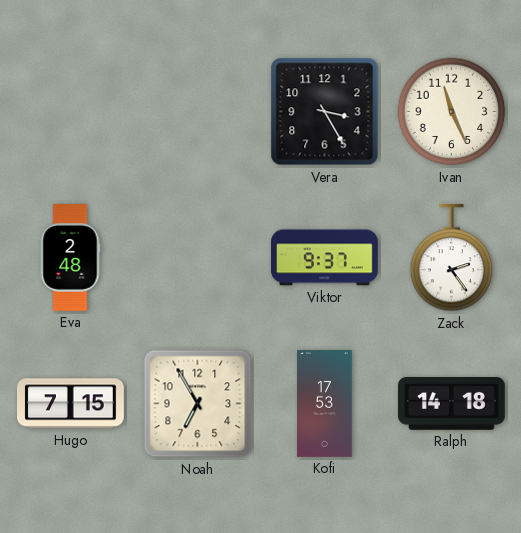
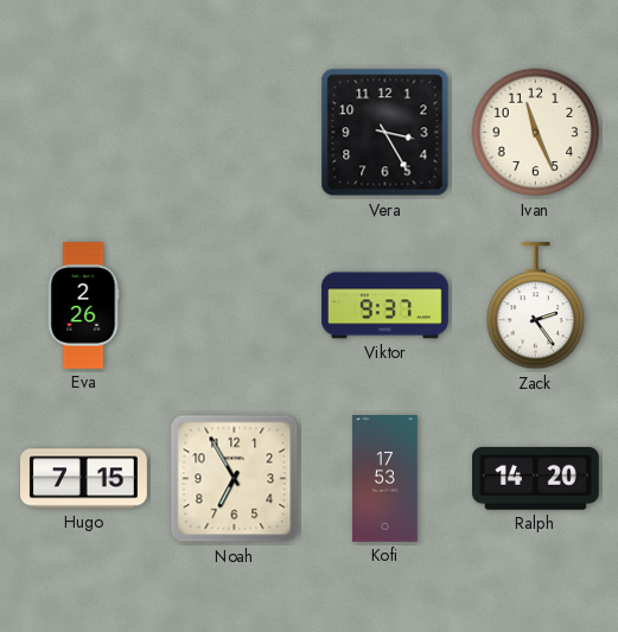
Eva: 2:48 -> 2:26 (83, 306)
Ralph: 14:18 -> 14:20 (536, 479)
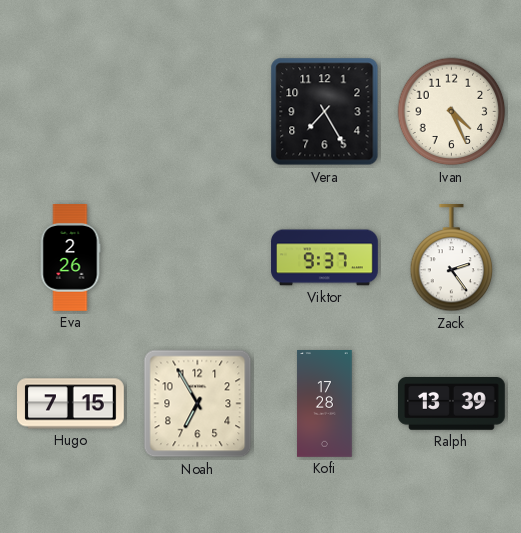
Vera: 3:25 -> 7:25 (325, 112)
Ivan: 11:26 -> 4:26 (452, 112)
Kofi: 17:53 -> 17:28 (325, 404)
Ralph: 14:20 -> 13:39 (452, 404)
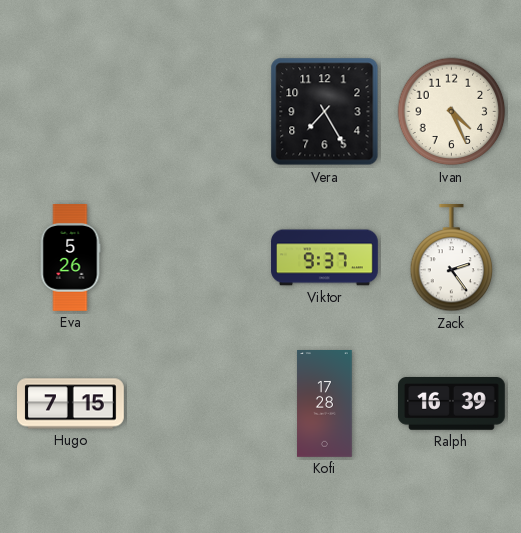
Eva: 2:26 -> 5:26 (70, 258)
Noah: 6:55 -> none (198, 404)
Ralph: 13:39 -> 16:39 (452, 404)
